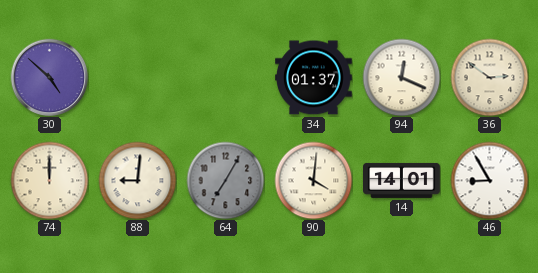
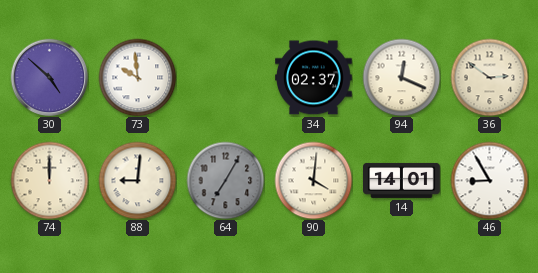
73: none -> 9:59 (137, 77)
34: 01:37 -> 02:37 (314, 78)
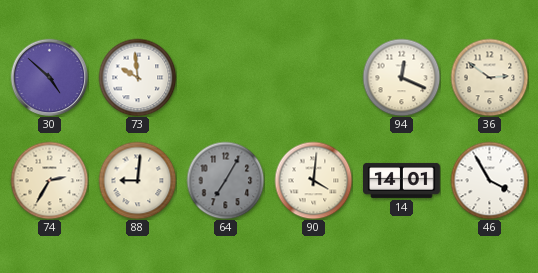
34: 02:37 -> none (314, 78)
74: 12:00 -> 2:35 (49, 180)
46: 8:55 -> 3:55 (489, 180)
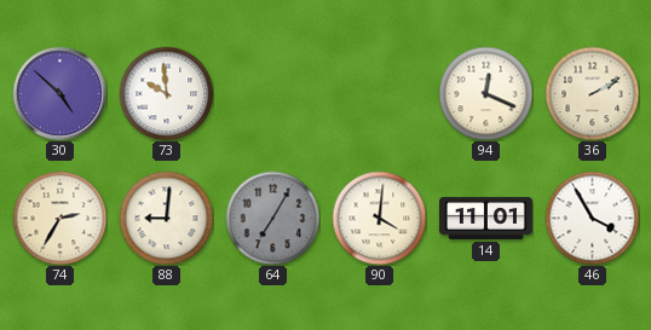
36: 2:51 -> 2:10 (592, 93)
14: 14:01 -> 11:01 (486, 218)
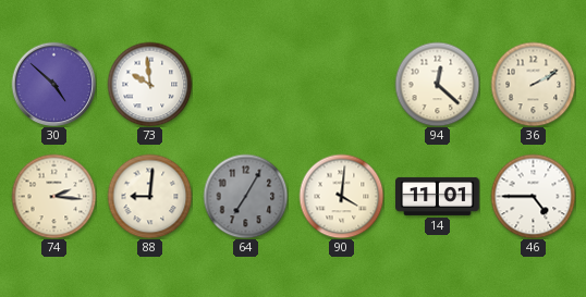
94: 12:19 -> 12:22 (437, 84)
74: 2:35 -> 2:16 (53, 196)
46: 3:55 -> 4:45 (533, 196)
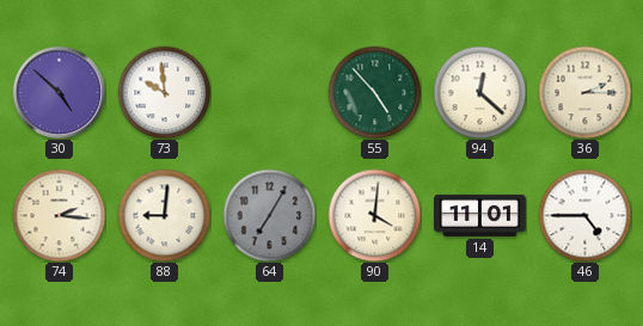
55: none -> 4:53 (374, 92)
36: 2:10 -> 2:15 (584, 92)
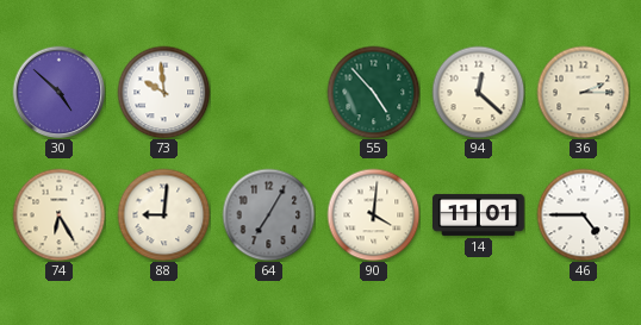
74: 2:16 -> 6:25 (58, 214)
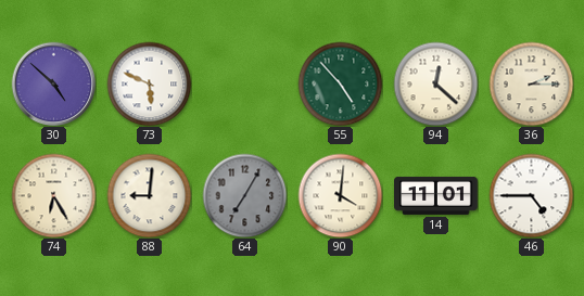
73: 9:59 -> 5:49 (149, 83)
